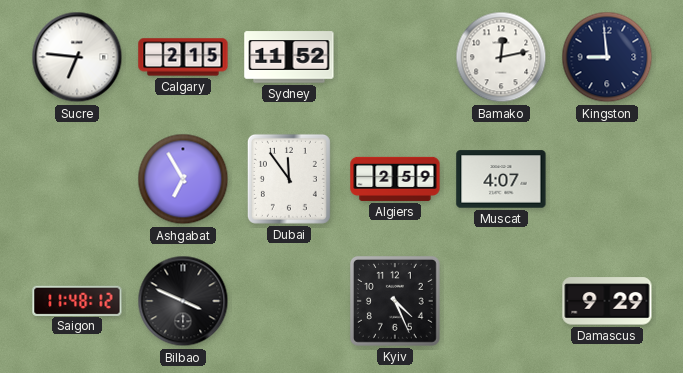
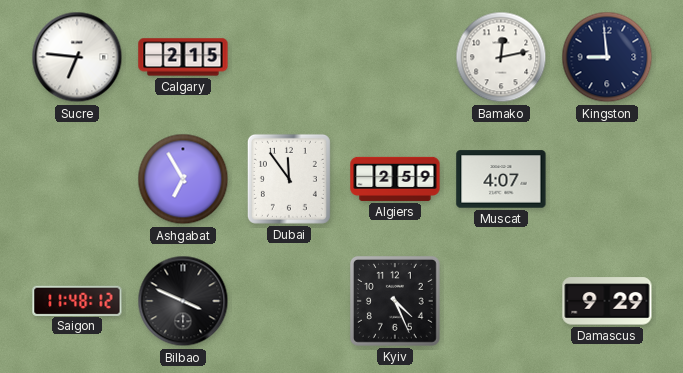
Sydney: 11:52 -> none (289, 57)
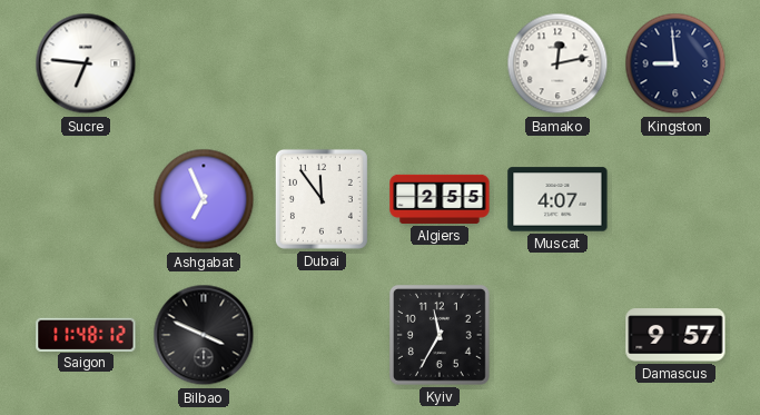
Calgary: 2:15 -> none (183, 57)
Ashgabat: 6:55 -> 6:56 (204, 199)
Algiers: 2:59 -> 2:55 (440, 199)
Kyiv: 4:26 -> 11:35 (440, 335)
Damascus: 9:29 -> 9:57 (675, 335)
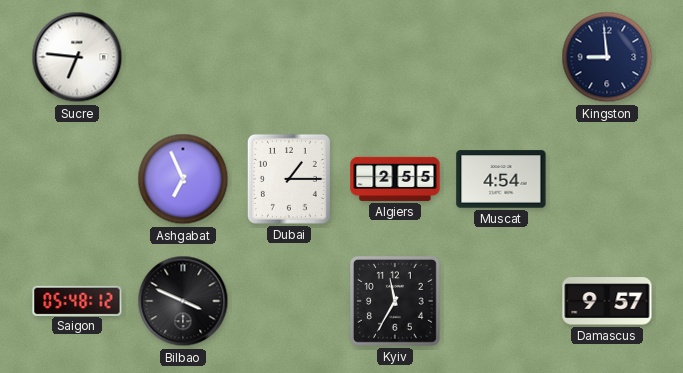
Bamako: 12:13 -> none (557, 63)
Dubai: 11:54 -> 1:15 (289, 179)
Muscat: 4:07 -> 4:54 (501, 179)
Saigon: 11:48 -> 05:48 (77, 300)
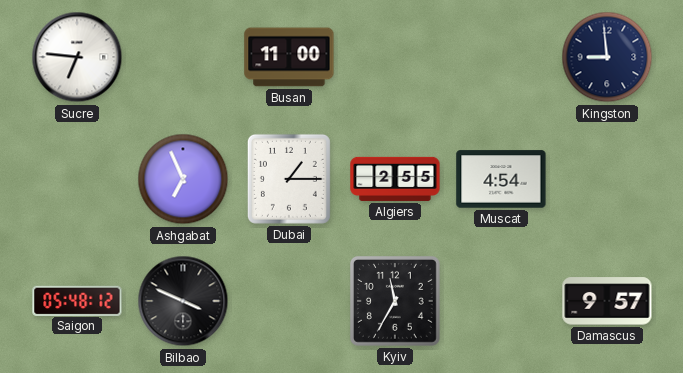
Busan: none -> 11:00 (289, 57)
